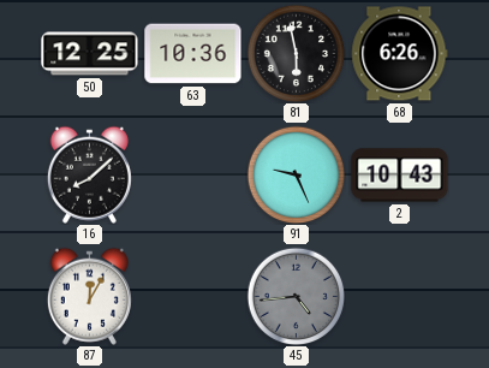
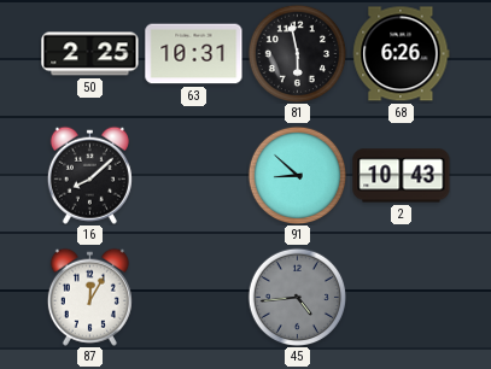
50: 12:25 -> 2:25 (90, 54)
63: 10:36 -> 10:31 (194, 54)
91: 9:26 -> 8:52 (297, 175)
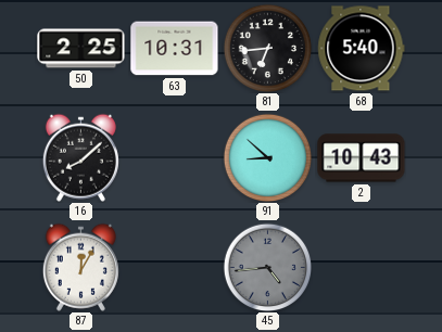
81: 5:58 -> 6:44 (267, 48)
68: 6:26 -> 5:40 (362, 49)
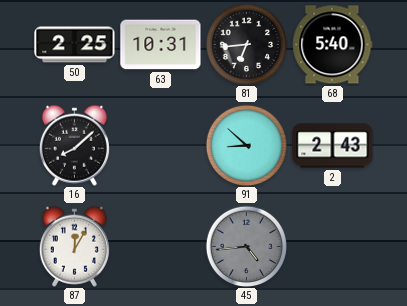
2: 10:43 -> 2:43 (333, 146)
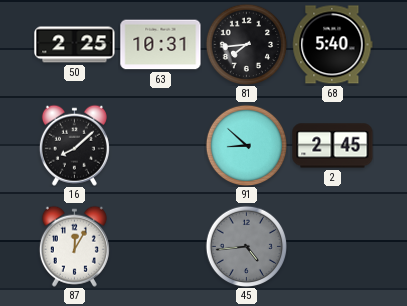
81: 6:44 -> 7:44 (246, 44)
2: 2:43 -> 2:45 (333, 146)
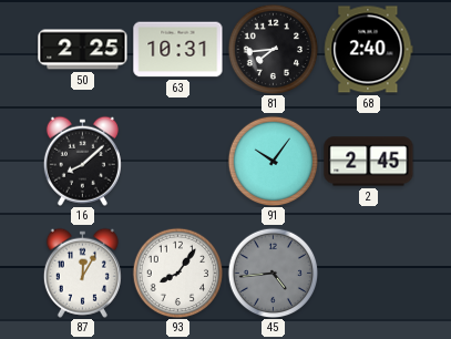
68: 5:40 -> 2:40 (369, 50)
91: 8:52 -> 10:06 (273, 161)
93: none -> 8:06 (177, 273)
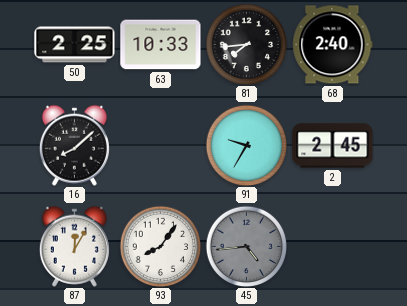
63: 10:31 -> 10:33 (161, 45)
91: 10:06 -> 9:35 (246, 145)
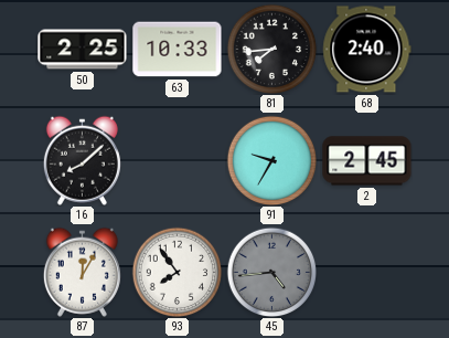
93: 8:06 -> 7:54 (177, 272)
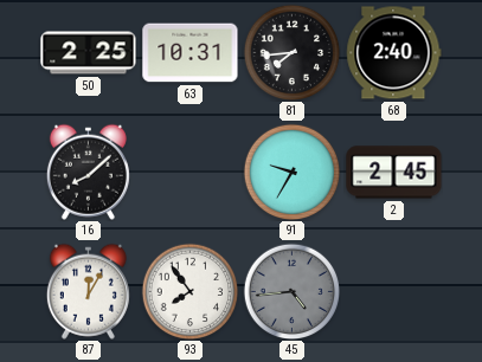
63: 10:33 -> 10:31 (191, 53)
